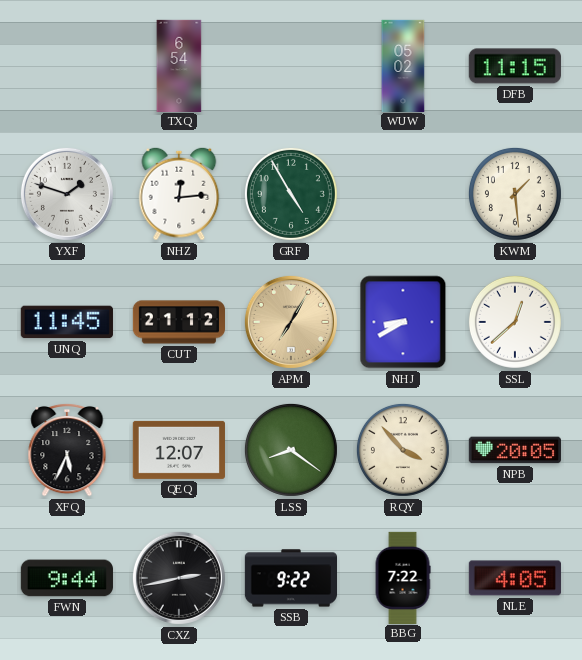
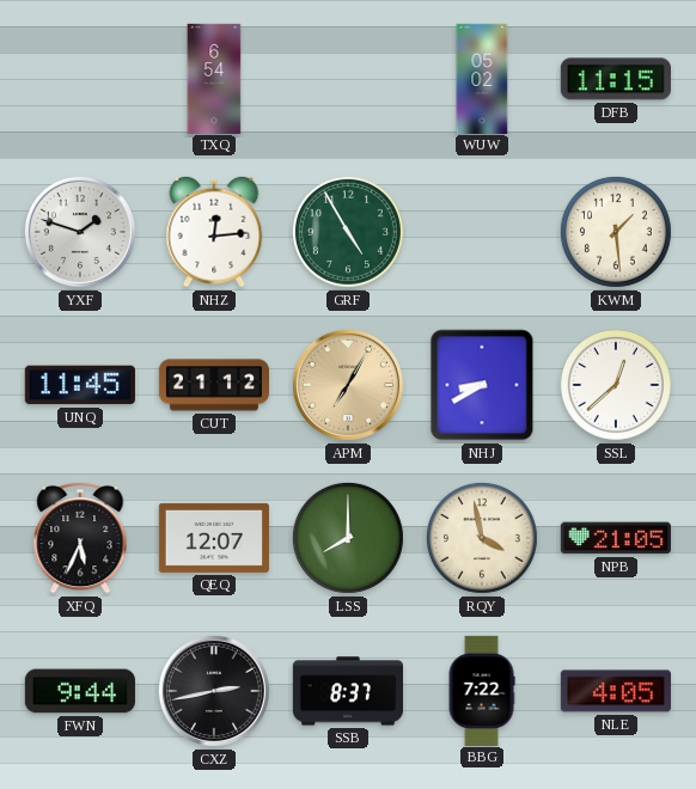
LSS: 8:21 -> 8:00 (348, 538)
RQY: 3:53 -> 3:58 (482, 538)
NPB: 20:05 -> 21:05 (616, 538)
SSB: 9:22 -> 8:37 (347, 691)
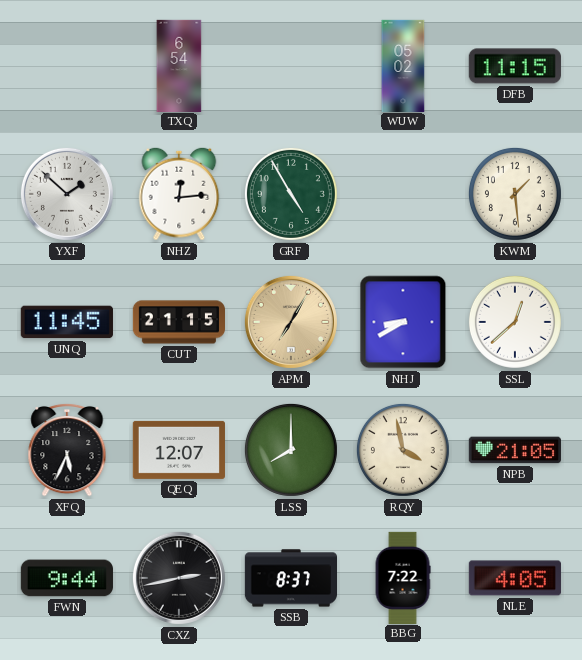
YXF: 1:48 -> 1:52 (67, 194)
CUT: 21:12 -> 21:15 (178, 322)
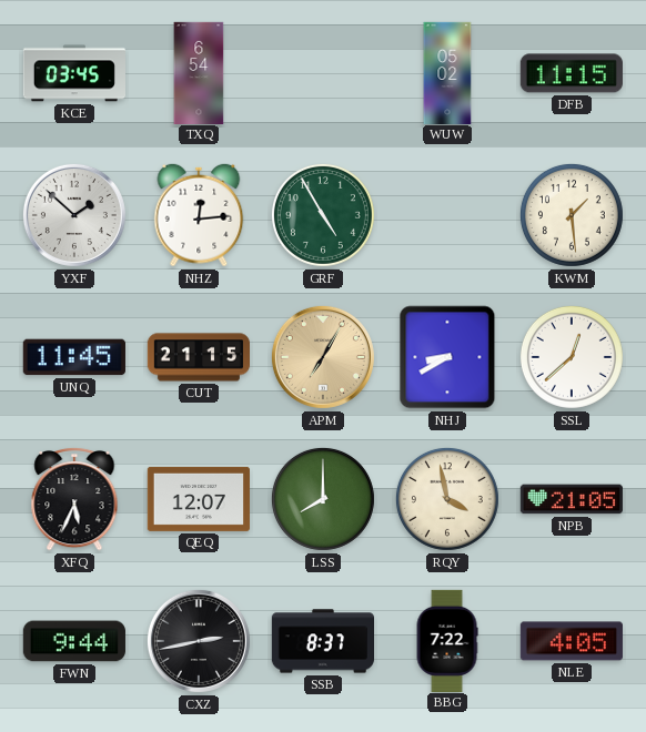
KCE: none -> 03:45 (73, 73)
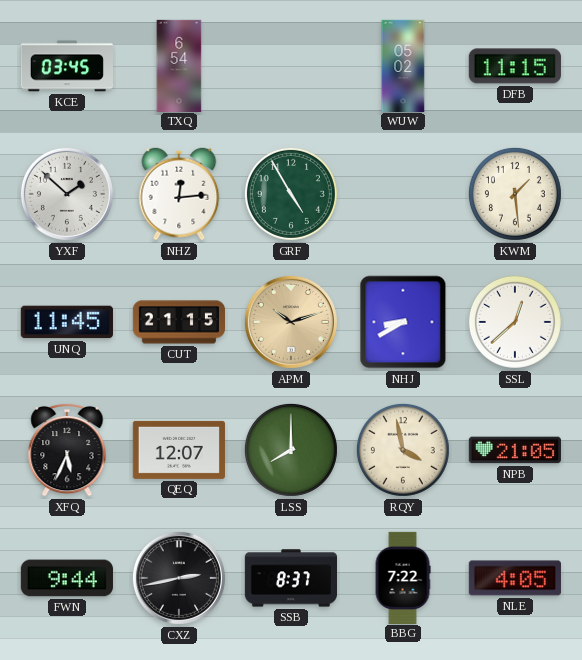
APM: 7:05 -> 10:12 (291, 322)
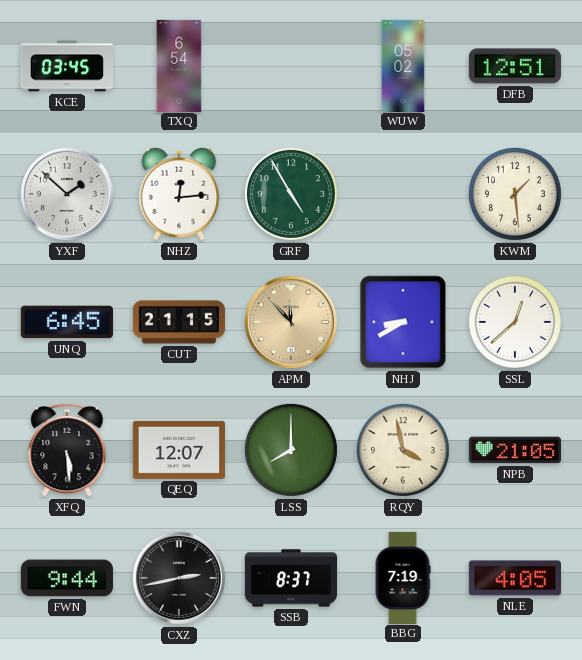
DFB: 11:15 -> 12:51 (515, 66)
UNQ: 11:45 -> 6:45 (67, 322)
APM: 10:12 -> 11:53 (291, 322)
XFQ: 5:34 -> 5:29 (67, 450)
BBG: 7:22 -> 7:19 (403, 577)
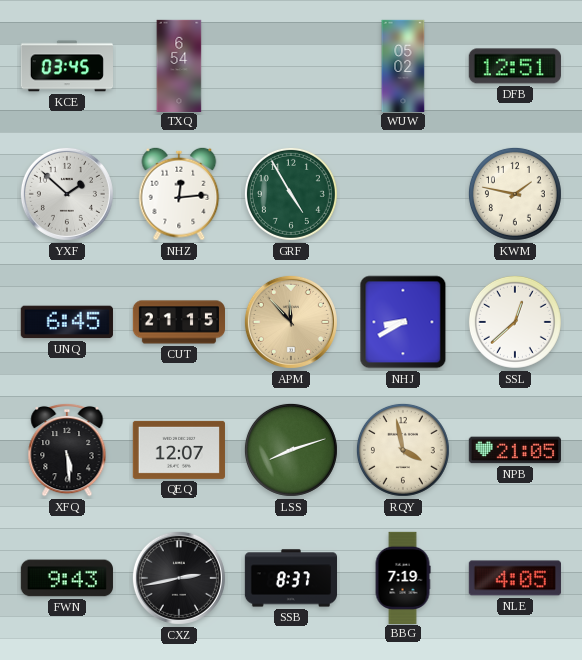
KWM: 1:29 -> 1:47 (515, 194)
LSS: 8:00 -> 8:12 (291, 450)
FWN: 9:44 -> 9:43 (66, 578)
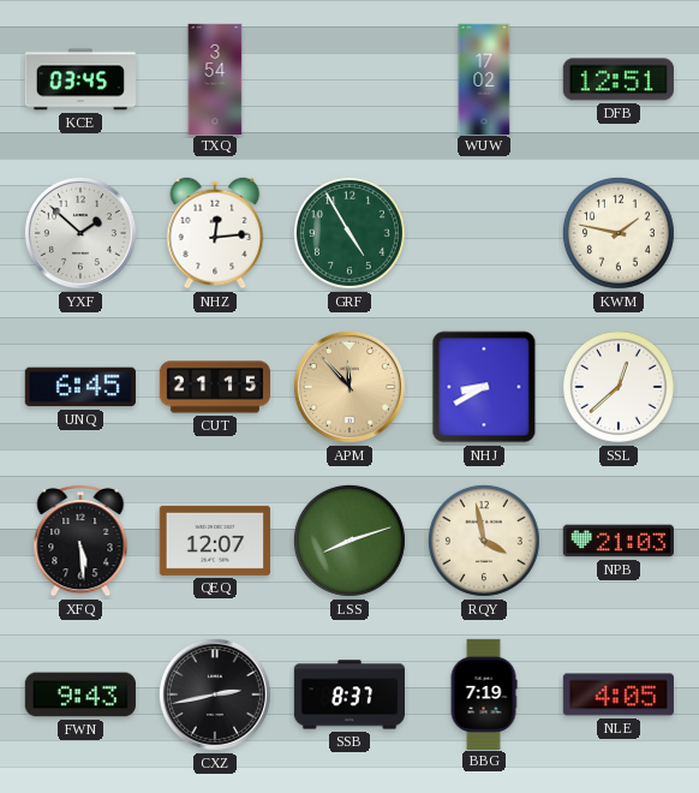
TXQ: 6:54 -> 3:54 (215, 78)
WUW: 05:02 -> 17:02 (484, 78)
NPB: 21:05 -> 21:03 (619, 541)
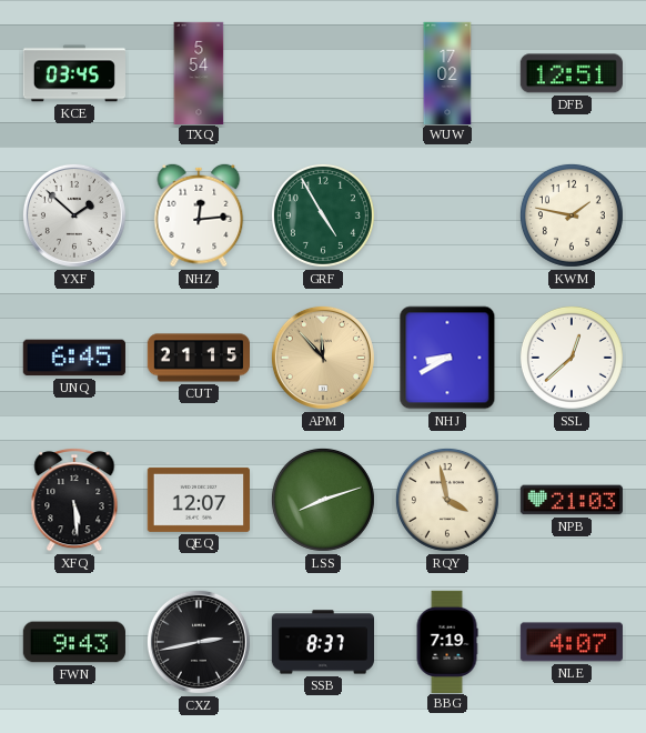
TXQ: 3:54 -> 5:54 (199, 72)
NLE: 4:05 -> 4:07 (572, 642)
